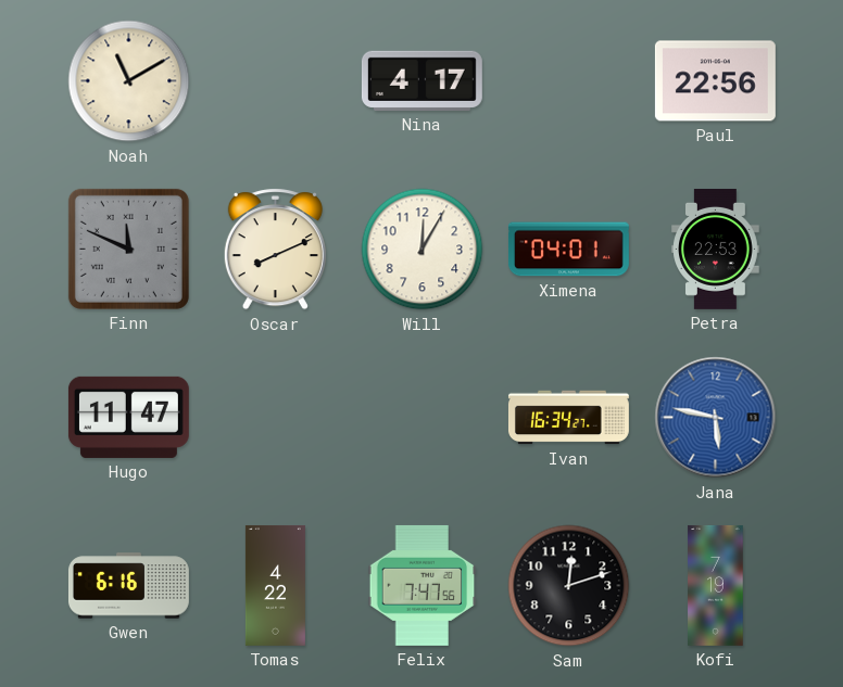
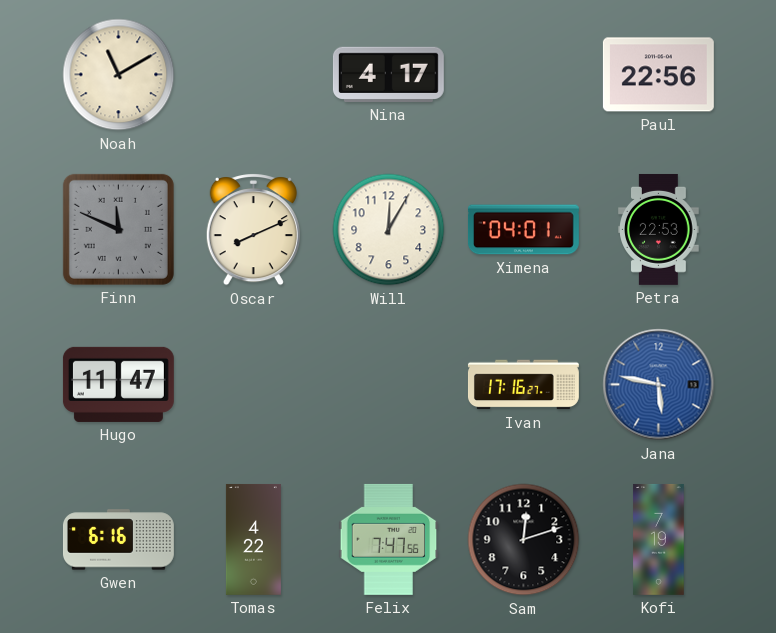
Ivan: 16:34 -> 17:16 (523, 385)
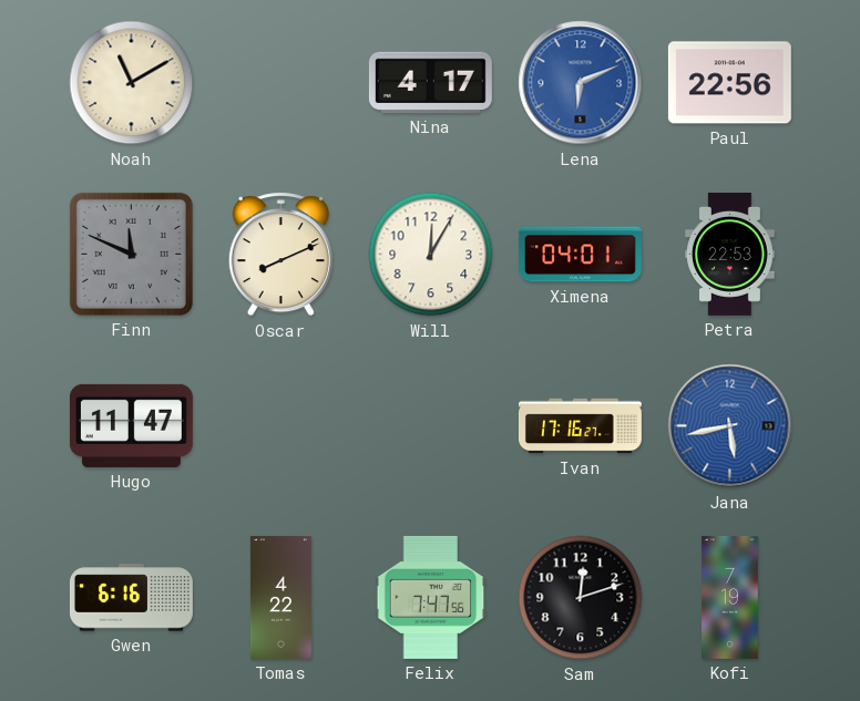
Lena: none -> 6:11 (581, 83)
Jana: 5:47 -> 5:43 (730, 426)
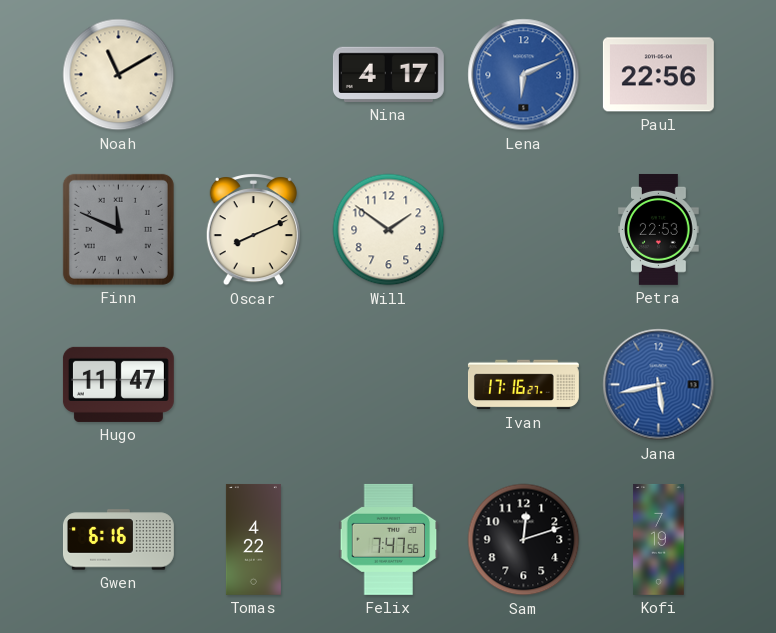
Will: 12:05 -> 1:51 (389, 230)
Ximena: 04:01 -> none (580, 255)
